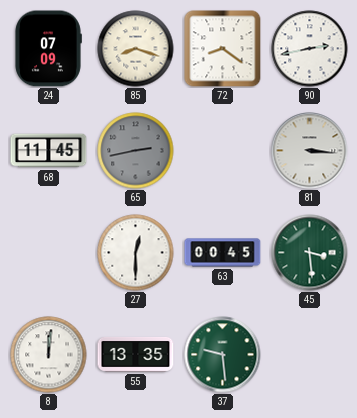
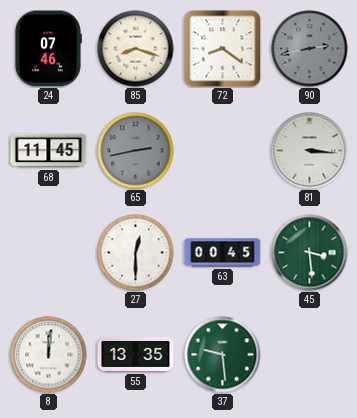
24: 07:09 -> 07:46 (48, 49)
90 dial: white -> grey (310, 49)
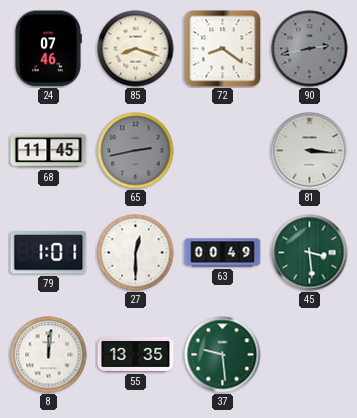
79: none -> 1:01 (49, 253)
63: 00:45 -> 00:49 (223, 253)
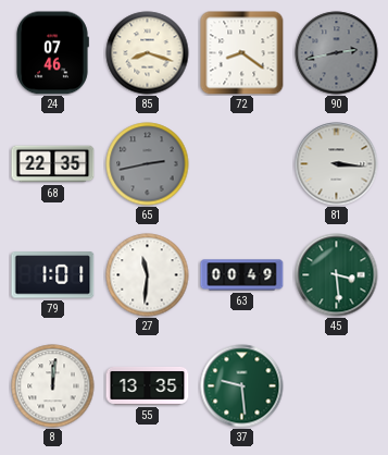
68: 11:45 -> 22:35 (53, 164)
27: 12:30 -> 11:31 (148, 275)
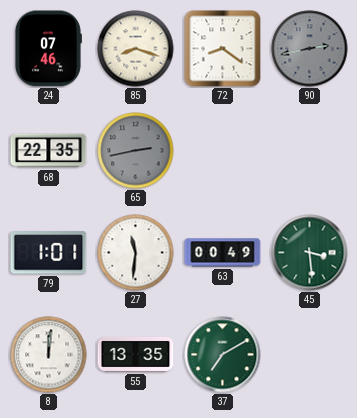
81: 3:16 -> none (337, 164)
37: 9:29 -> 7:10 (223, 355)
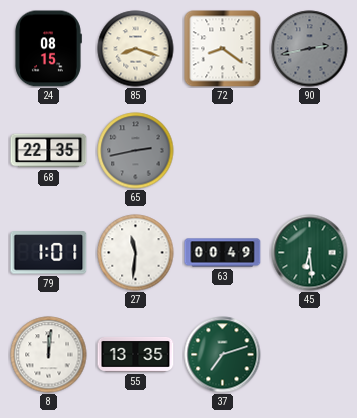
24: 07:46 -> 08:15 (48, 49)
45: 3:29 -> 6:29 (310, 253)
37: 7:10 -> 7:12 (223, 355)
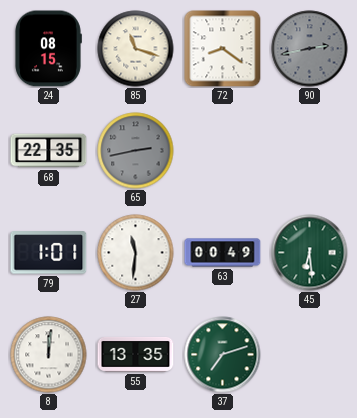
85: 8:18 -> 11:18 (136, 49)
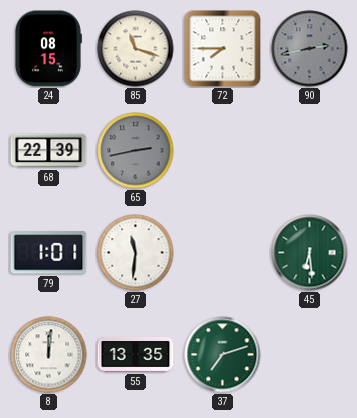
72: 8:21 -> 7:45 (223, 49)
68: 22:35 -> 22:39 (49, 151)
63: 00:49 -> none (223, 253)
